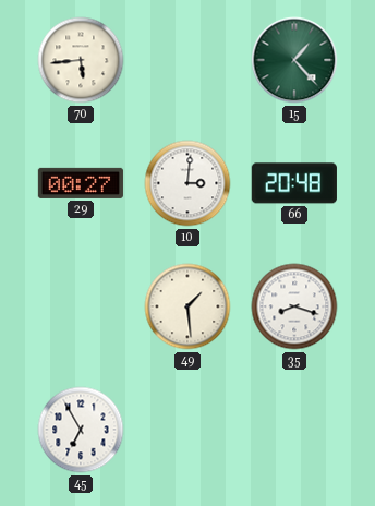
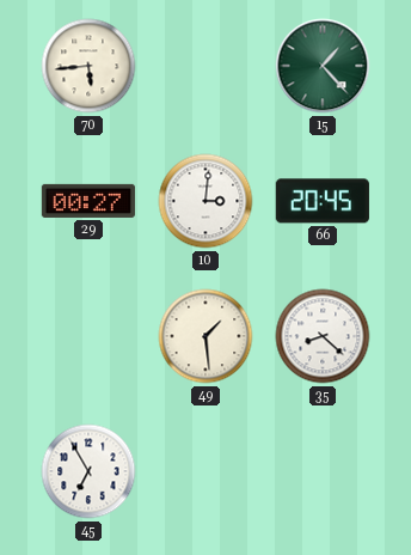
66: 20:48 -> 20:45 (323, 201)
35: 8:18 -> 8:22 (323, 336)
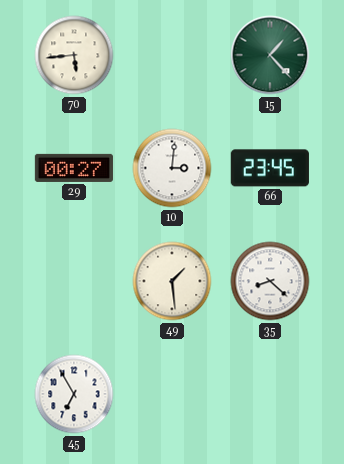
66: 20:45 -> 23:45 (270, 168)
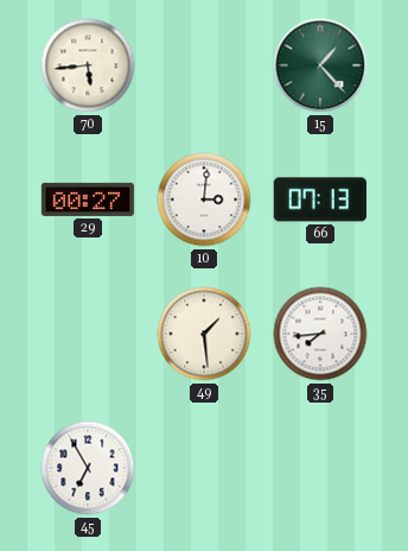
66: 23:45 -> 07:13 (320, 199)
35: 8:22 -> 7:44 (320, 334)
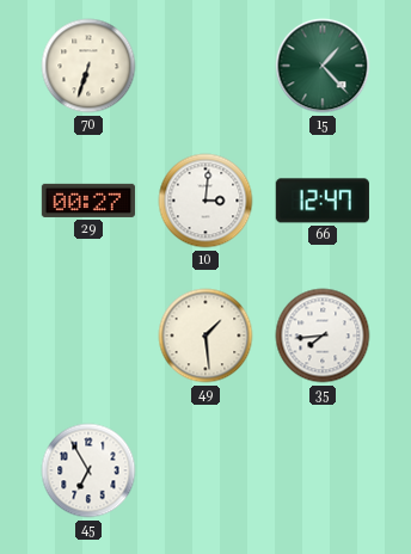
70: 5:44 -> 6:33 (88, 66)
66: 07:13 -> 12:47 (323, 201)
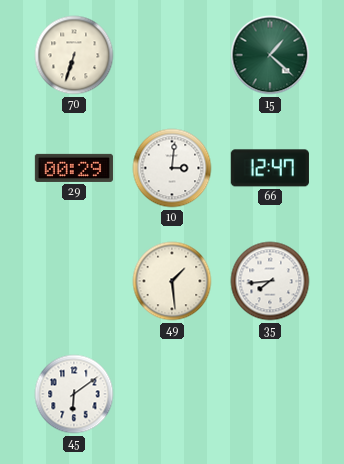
15: 1:23 -> 1:22 (270, 55)
29: 00:27 -> 00:29 (74, 168)
45: 6:55 -> 6:09 (74, 394)
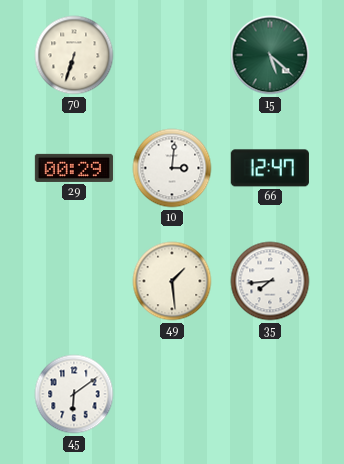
15: 1:22 -> 5:22 (270, 55)
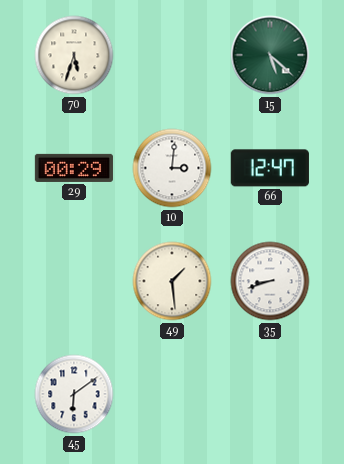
70: 6:33 -> 5:33 (74, 55)
35: 7:44 -> 8:42 (270, 281)
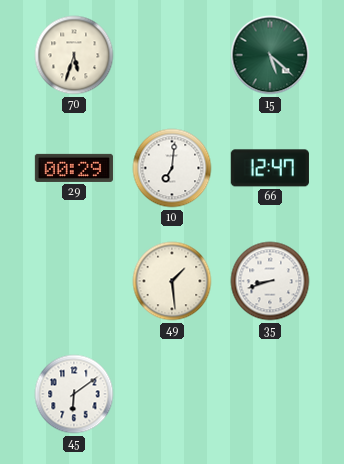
10: 3:01 -> 7:01 (172, 168)
